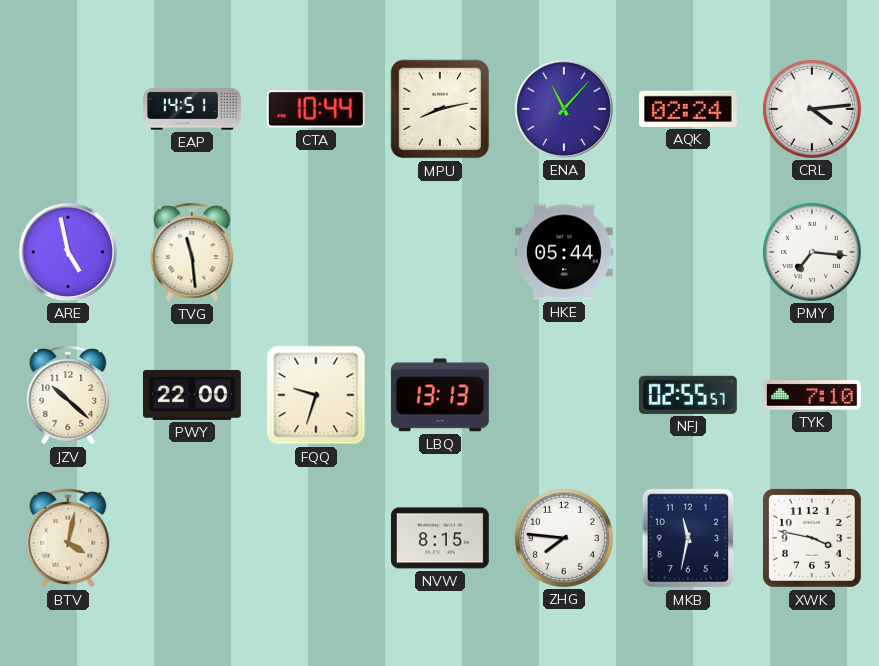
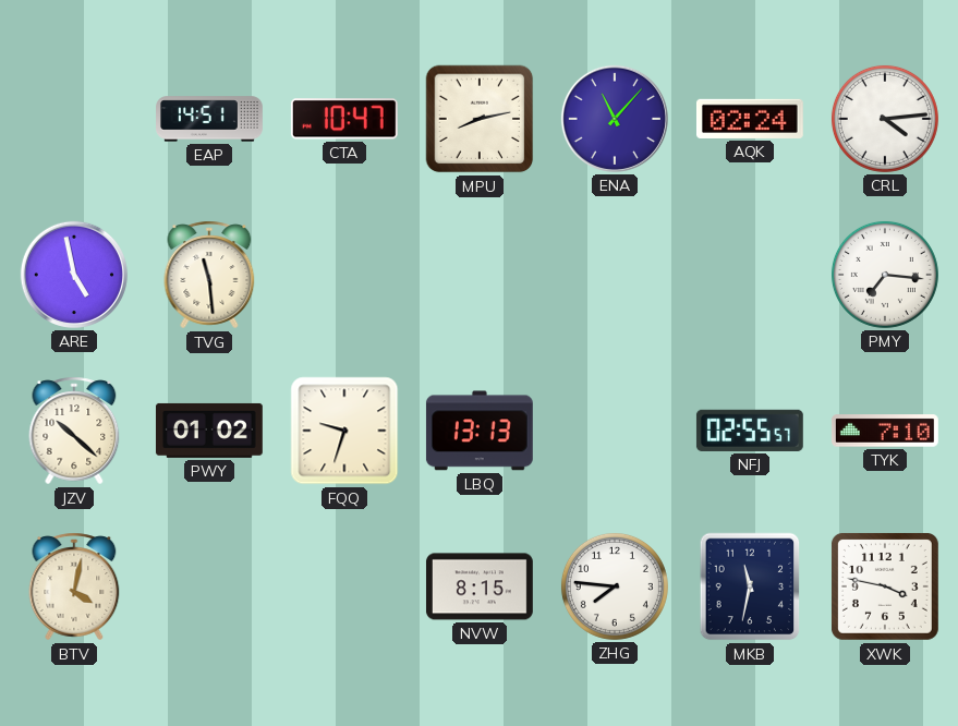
CTA: 10:44 -> 10:47 (344, 119)
HKE: 05:44 -> none (564, 252)
PWY: 22:00 -> 01:02 (209, 431)
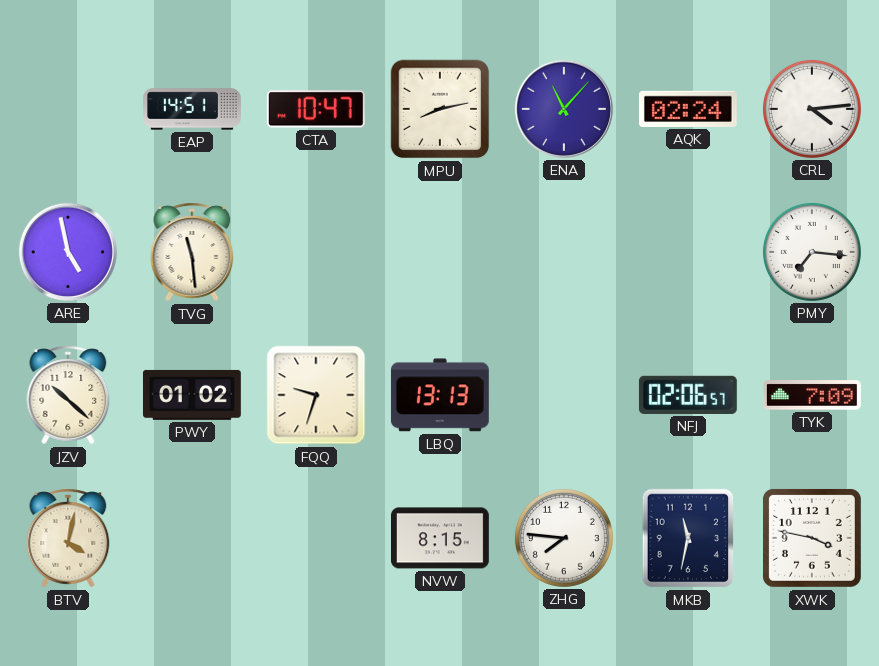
NFJ: 02:55 -> 02:06 (688, 395)
TYK: 7:10 -> 7:09 (812, 395)
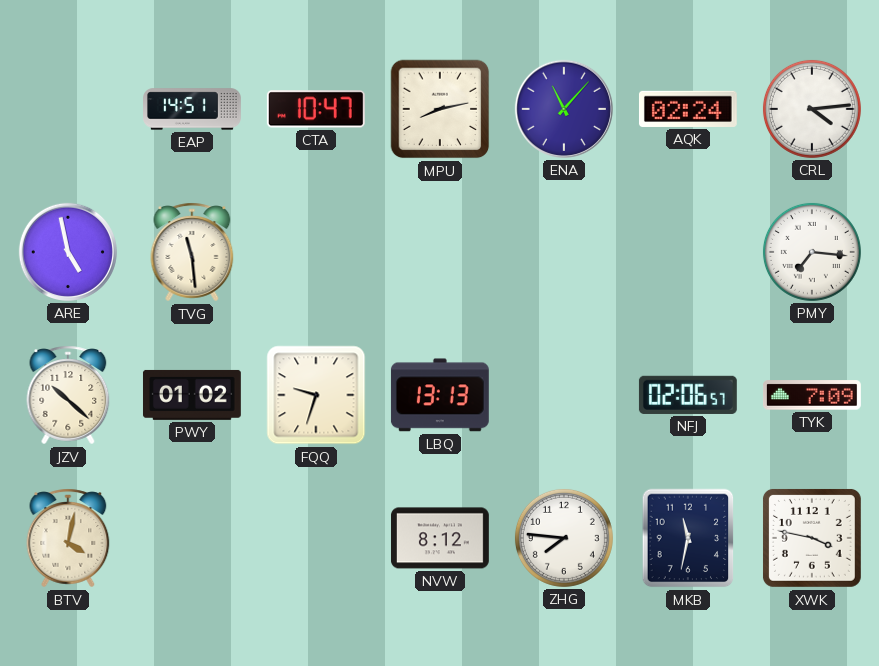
NVW: 8:15 -> 8:12 (440, 538)
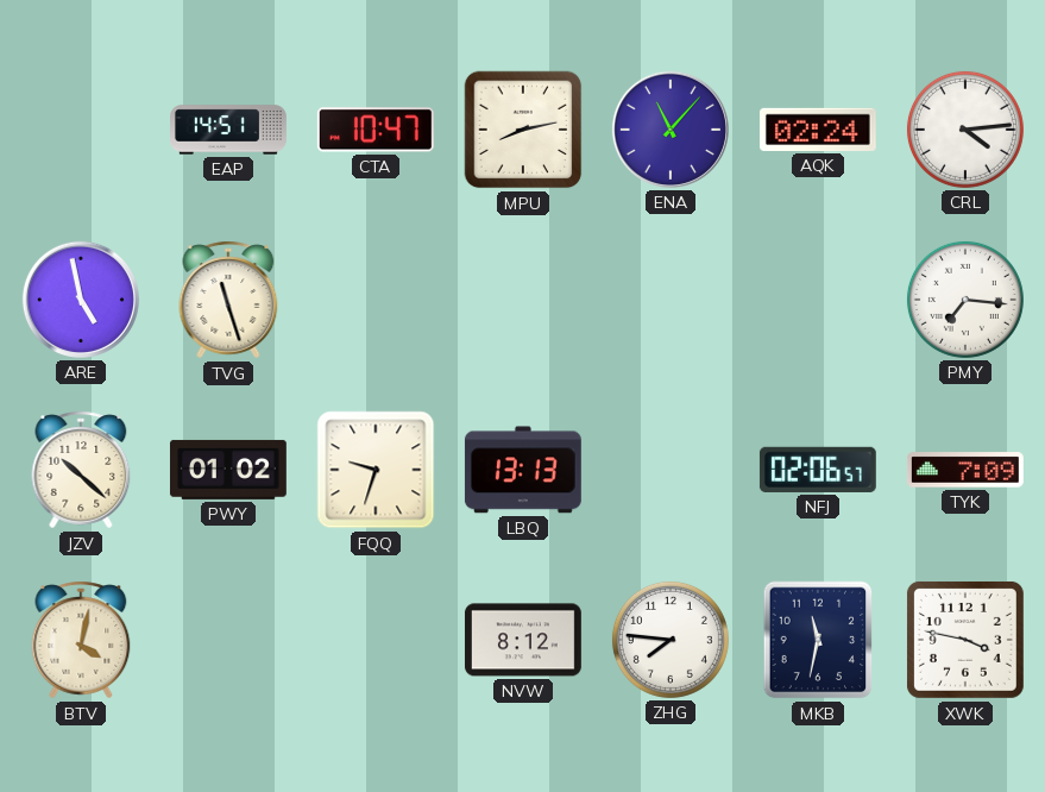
TVG: 11:29 -> 11:27 (228, 300)
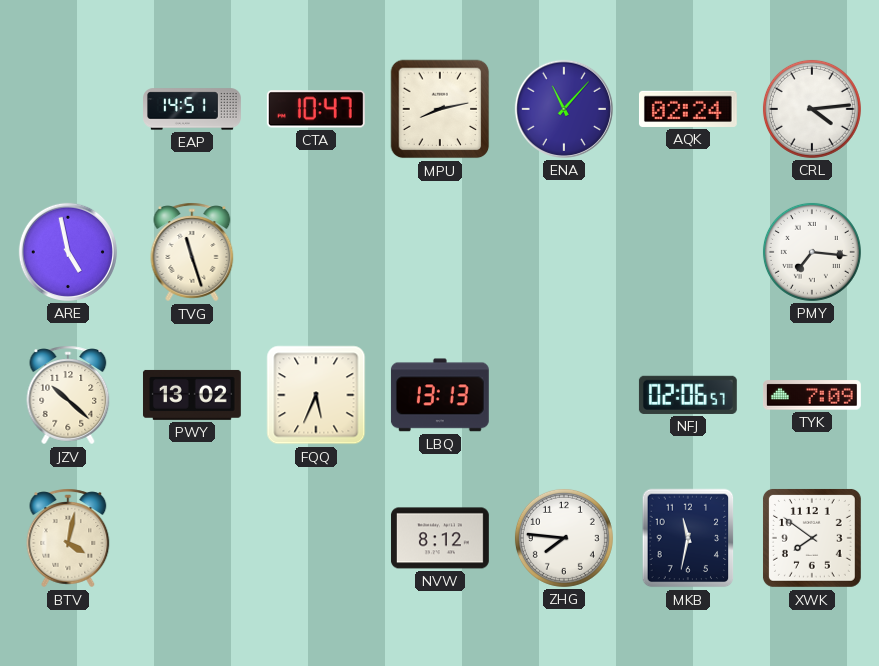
PWY: 01:02 -> 13:02 (192, 395)
FQQ: 9:33 -> 5:34 (316, 395)
XWK: 3:47 -> 7:51 (812, 538)
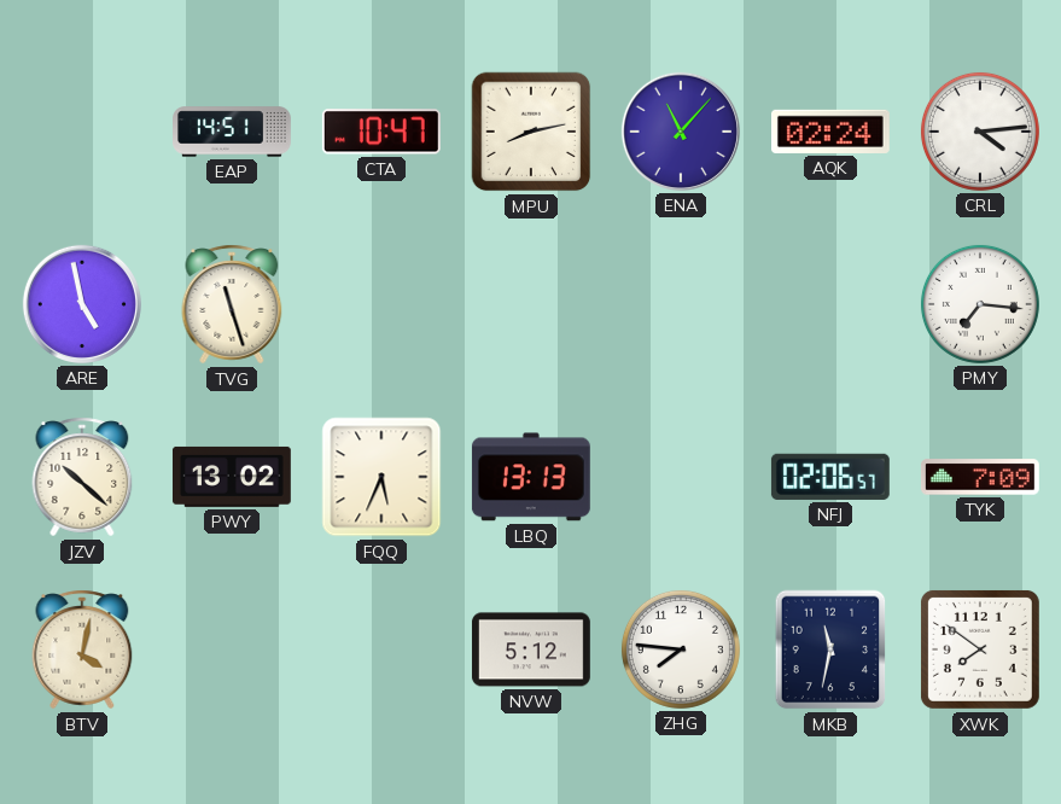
NVW: 8:12 -> 5:12 (531, 649)
